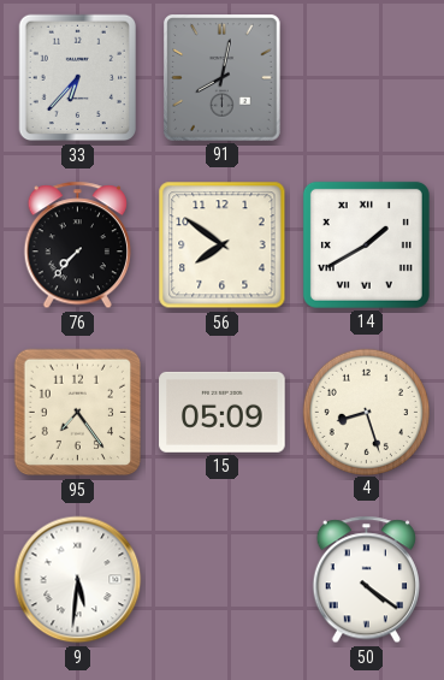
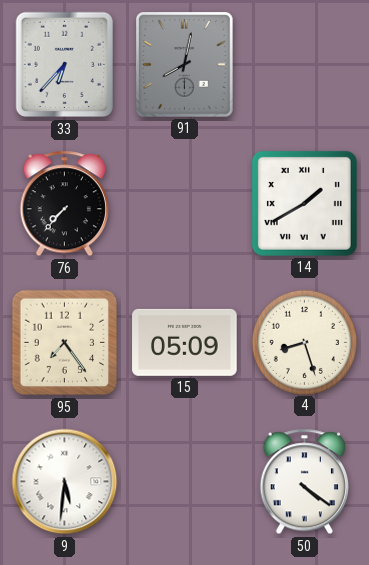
56: 7:51 -> none (223, 246)
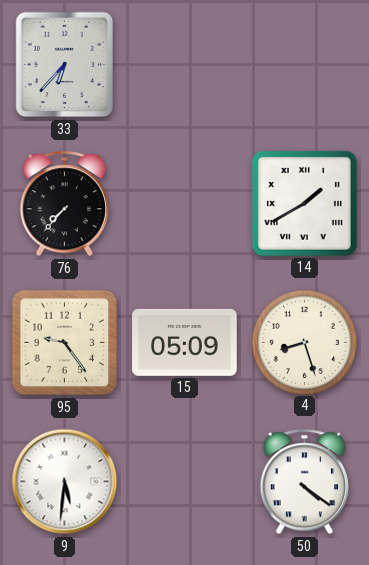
91: 8:02 -> none (185, 65)
95: 7:24 -> 9:24 (65, 343)
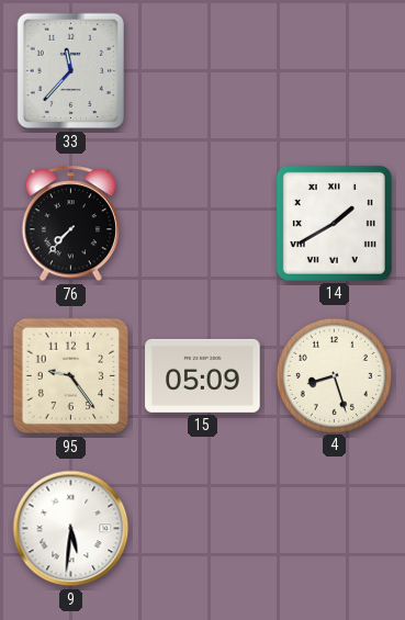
33: 6:37 -> 11:37 (71, 71)
50: 4:21 -> none (304, 482)
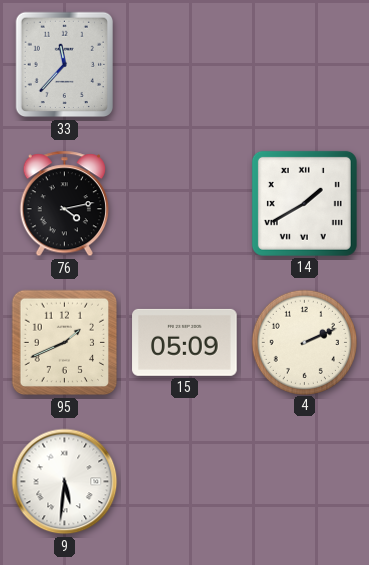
76: 7:37 -> 4:13 (64, 204)
95: 9:24 -> 1:41 (65, 343)
4: 8:27 -> 2:11 (304, 342)
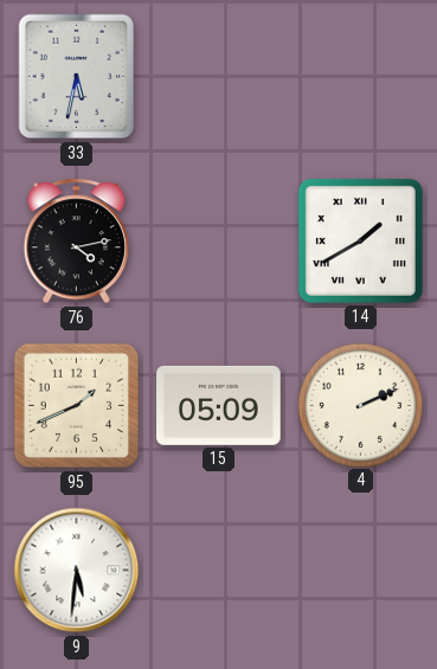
33: 11:37 -> 5:32 (77, 77)
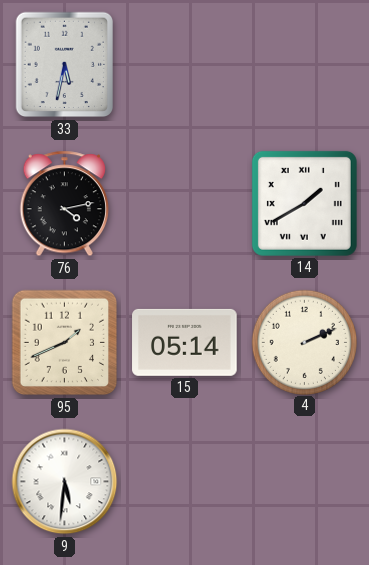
15: 05:09 -> 05:14 (185, 342)
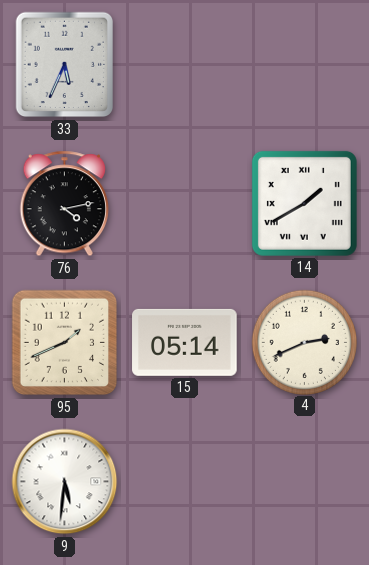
33: 5:32 -> 5:34 (65, 65)
4: 2:11 -> 2:41 (304, 342)
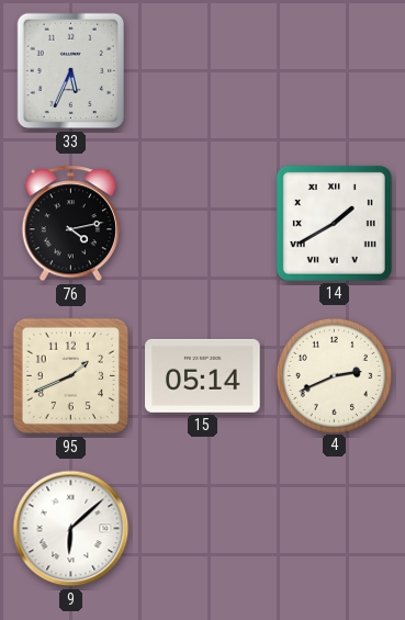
9: 5:31 -> 6:08 (71, 529)
